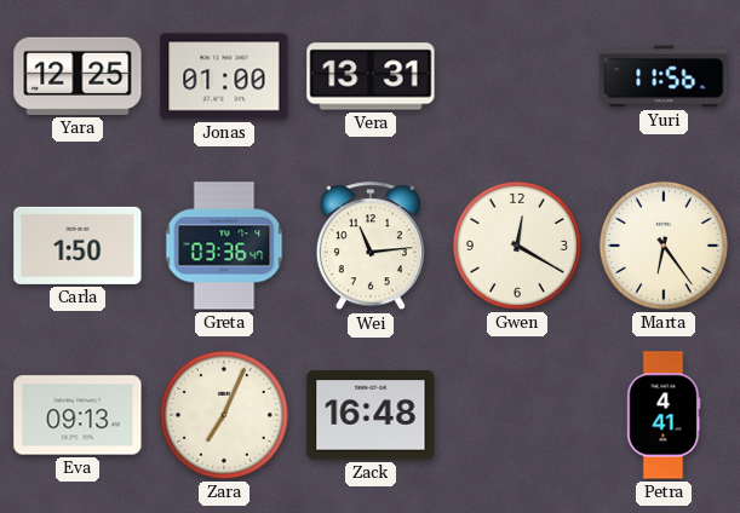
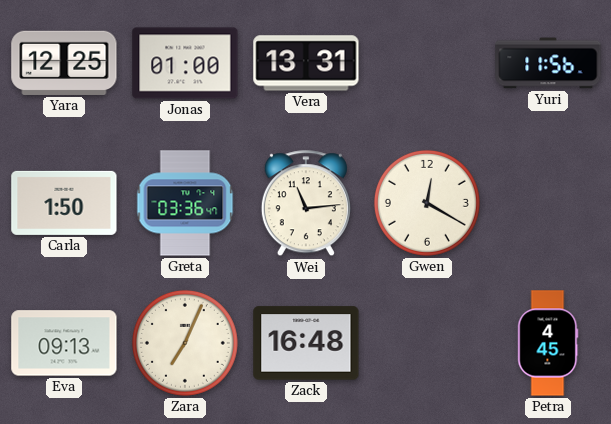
Marta: 6:24 -> none (664, 246)
Petra: 4:41 -> 4:45 (548, 343)
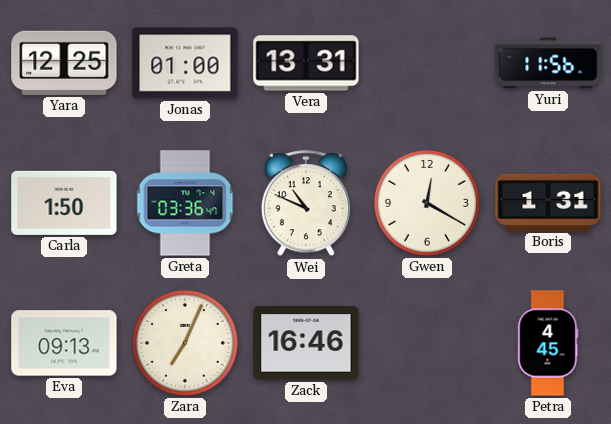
Wei: 11:14 -> 10:49 (306, 204)
Boris: none -> 1:31 (548, 202)
Zack: 16:48 -> 16:46 (306, 343)
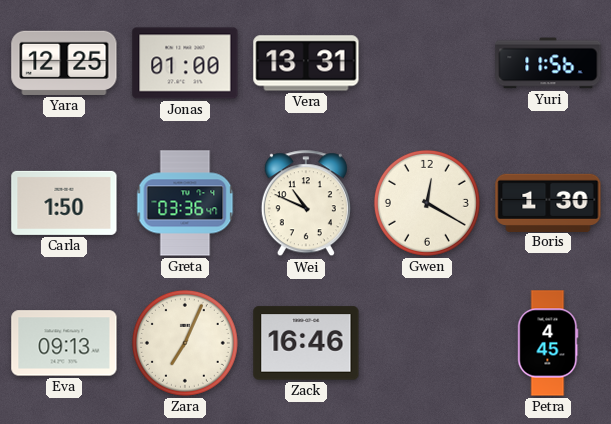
Boris: 1:31 -> 1:30 (548, 202)
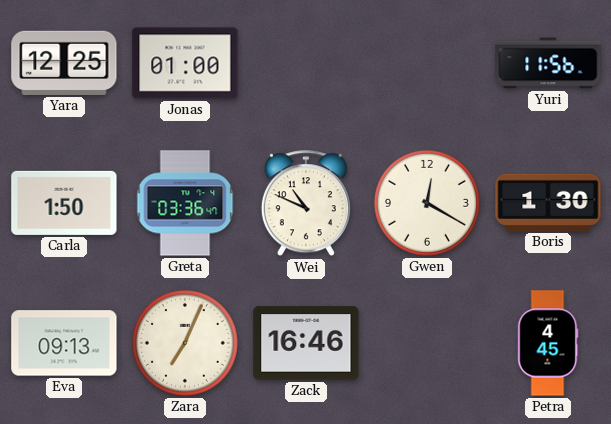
Vera: 13:31 -> none (306, 63)
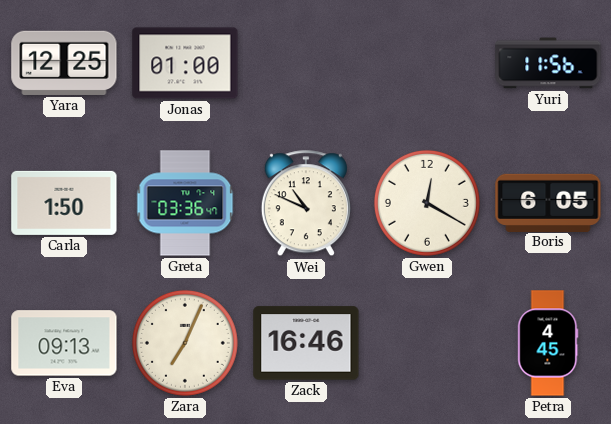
Boris: 1:30 -> 6:05 (548, 202)
